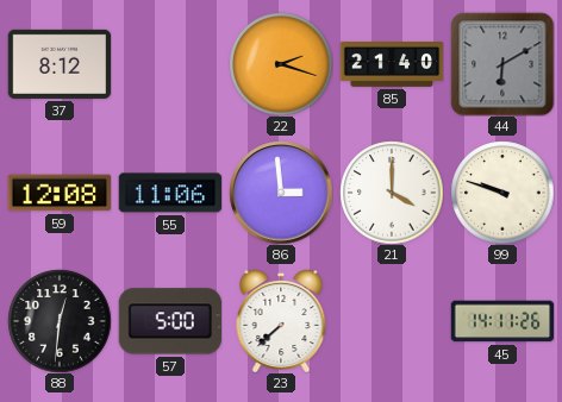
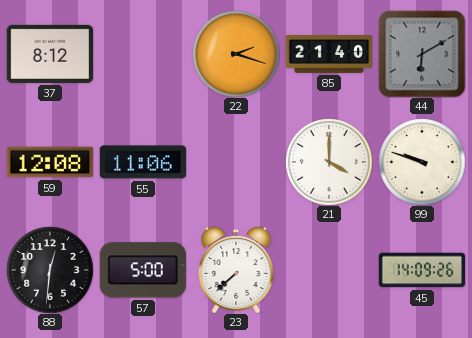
86: 2:59 -> none (281, 193)
45: 14:11 -> 14:09 (422, 270)
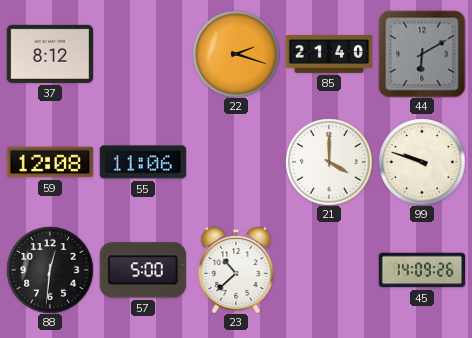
23: 7:38 -> 10:38 (236, 270)
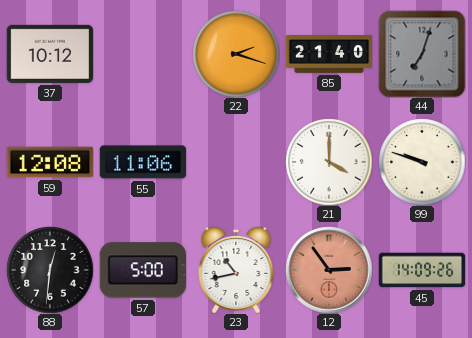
37: 8:12 -> 10:12 (50, 54)
44: 6:10 -> 7:03 (422, 54)
23: 10:38 -> 10:43 (236, 270)
12: none -> 2:54 (329, 270)
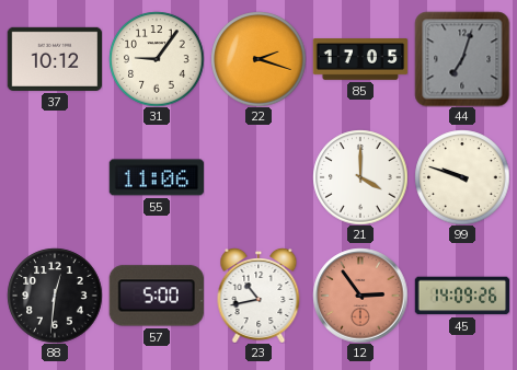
31: none -> 9:06 (157, 59)
85: 21:40 -> 17:05 (360, 60)
59: 12:08 -> none (50, 162)
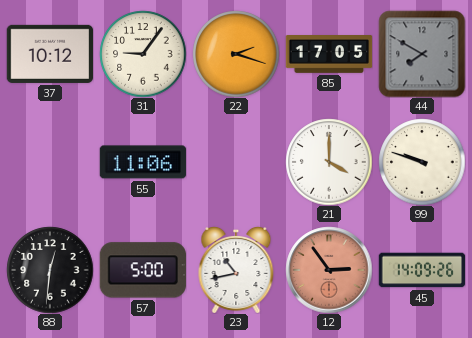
44: 7:03 -> 7:50 (422, 54)
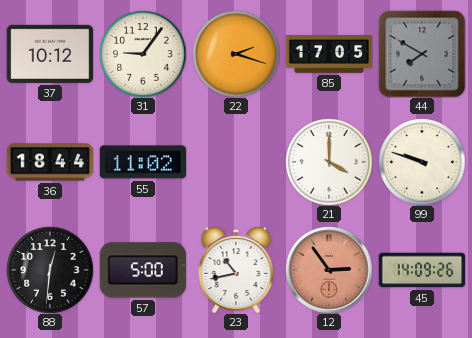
36: none -> 18:44 (50, 162)
55: 11:06 -> 11:02 (143, 162)
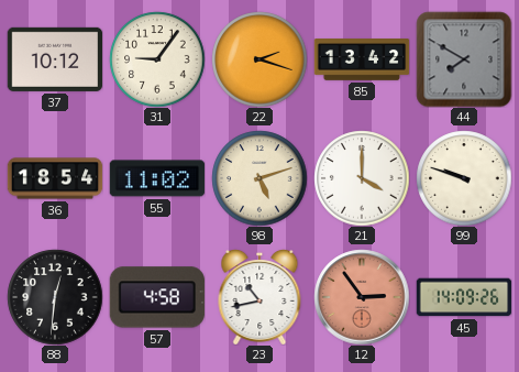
85: 17:05 -> 13:42 (362, 61)
36: 18:44 -> 18:54 (55, 178)
98: none -> 5:12 (259, 178)
57: 5:00 -> 4:58 (157, 297)
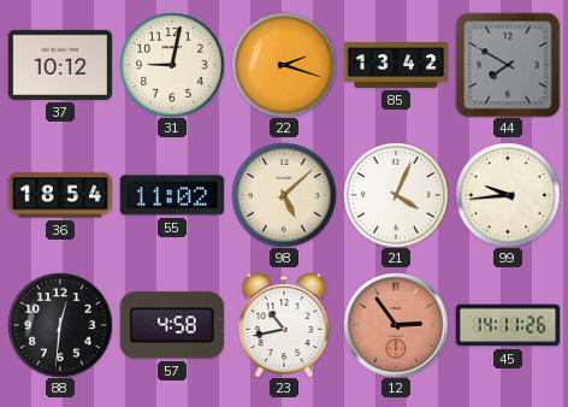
31: 9:06 -> 9:02 (172, 65)
98: 5:12 -> 5:08 (284, 195)
21: 4:00 -> 4:04 (396, 195)
99: 9:48 -> 9:44 (508, 195)
45: 14:09 -> 14:11 (508, 325)
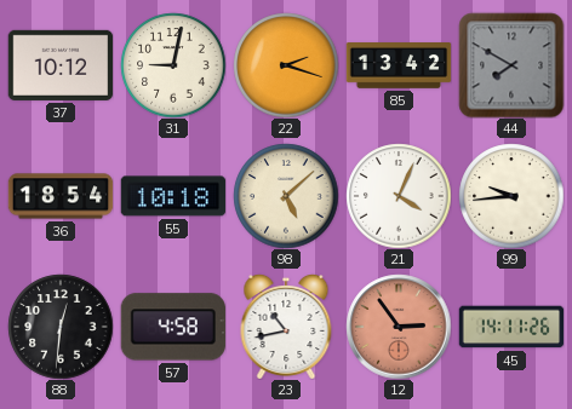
55: 11:02 -> 10:18 (173, 196)
